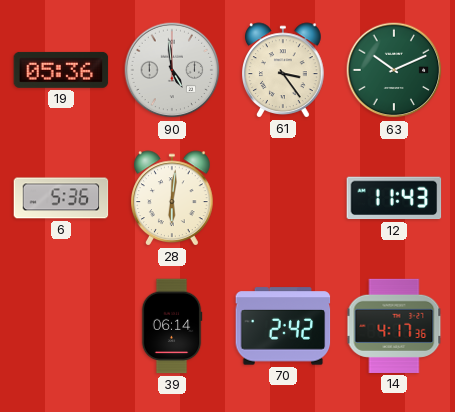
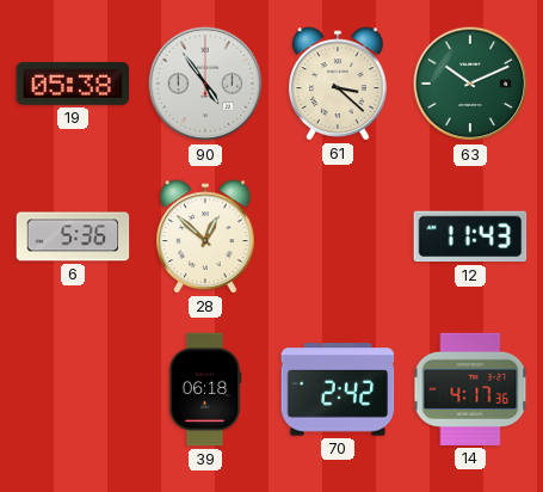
19: 05:36 -> 05:38 (73, 84)
90: 4:59 -> 4:54 (205, 84)
61: 3:24 -> 3:22 (339, 84)
28: 6:01 -> 12:52 (206, 236)
39: 06:14 -> 06:18 (205, 389)
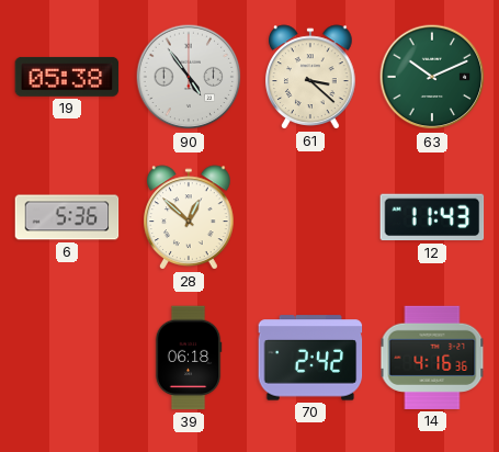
14: 4:17 -> 4:16 (432, 358)
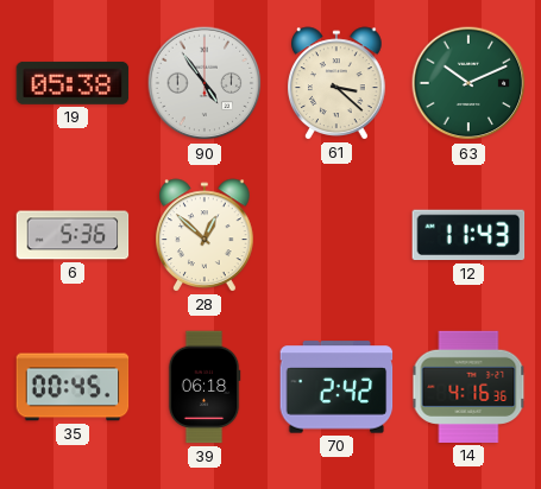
35: none -> 00:45 (73, 387)
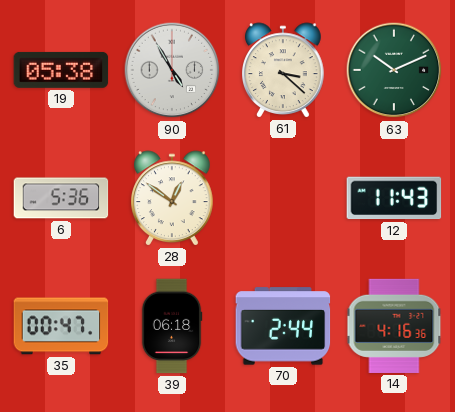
90: 4:54 -> 4:55 (172, 70)
28: 12:52 -> 12:51 (173, 198)
35: 00:45 -> 00:47 (61, 326)
70: 2:42 -> 2:44 (283, 326)
